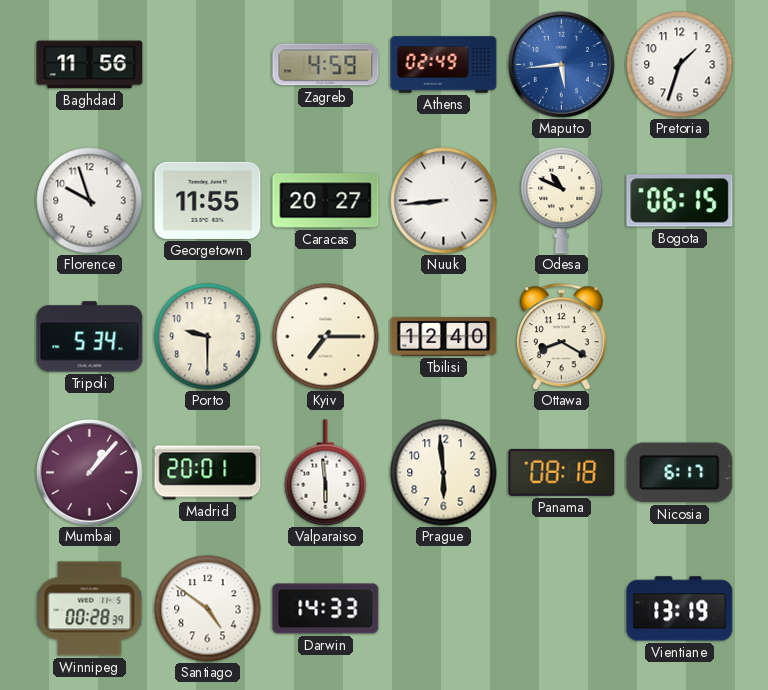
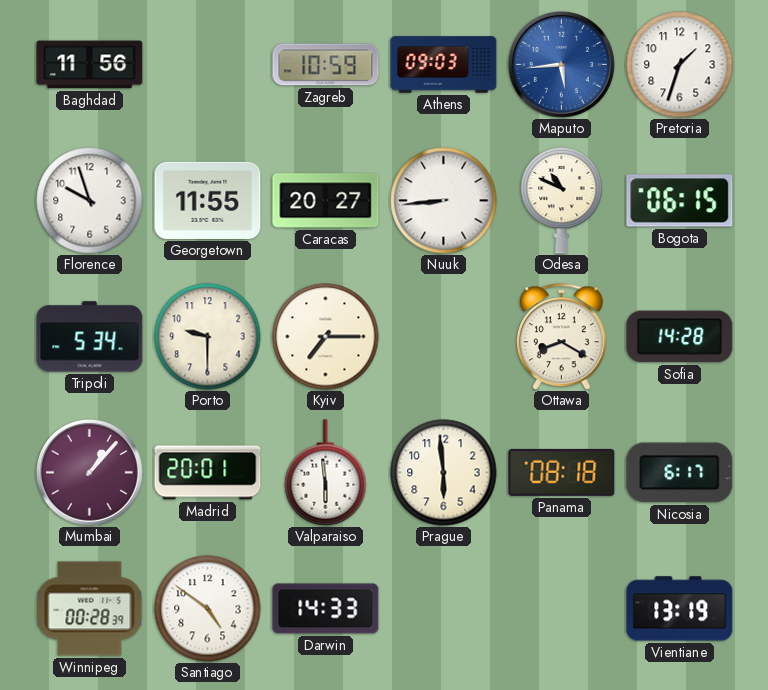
Zagreb: 4:59 -> 10:59 (326, 65)
Athens: 02:49 -> 09:03 (444, 65)
Tbilisi: 12:40 -> none (444, 336)
Sofia: none -> 14:28 (680, 337)
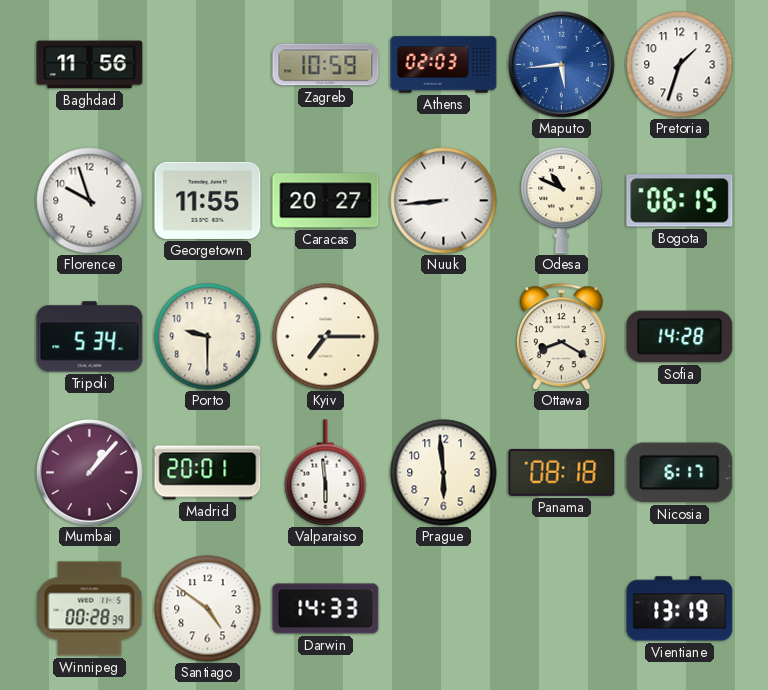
Athens: 09:03 -> 02:03 (444, 65)
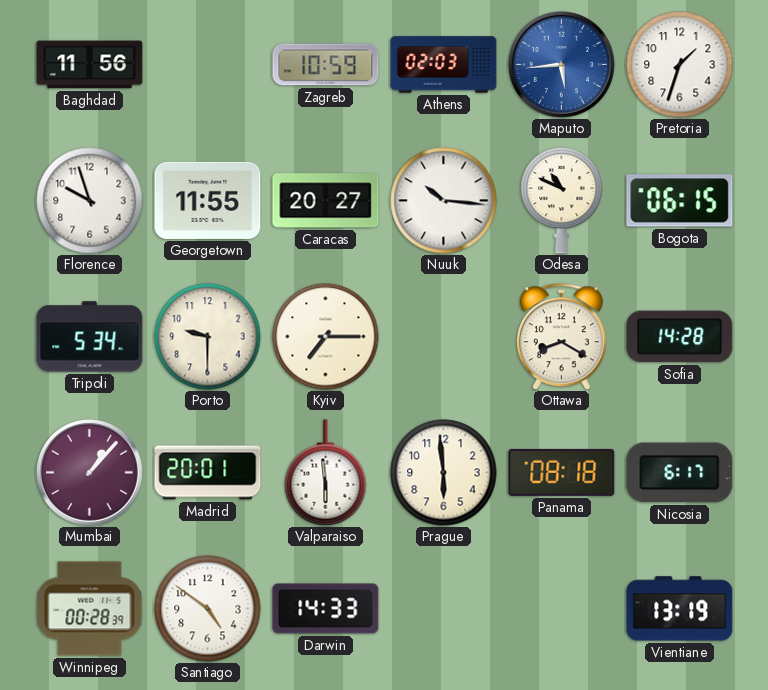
Nuuk: 8:44 -> 10:16 (444, 201)
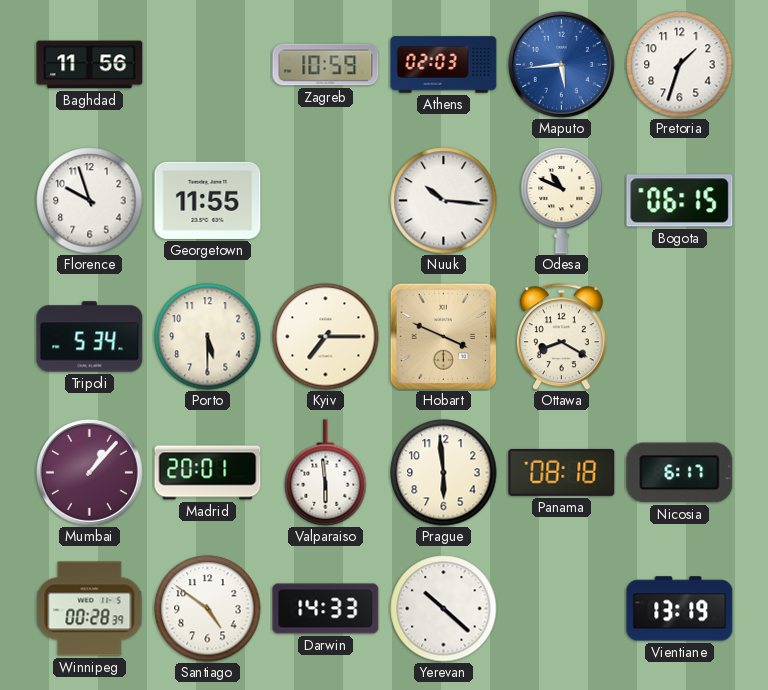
Caracas: 20:27 -> none (326, 201)
Porto: 9:30 -> 5:30 (208, 337)
Hobart: none -> 3:49 (443, 336)
Sofia: 14:28 -> none (680, 337)
Yerevan: none -> 10:22 (444, 609)
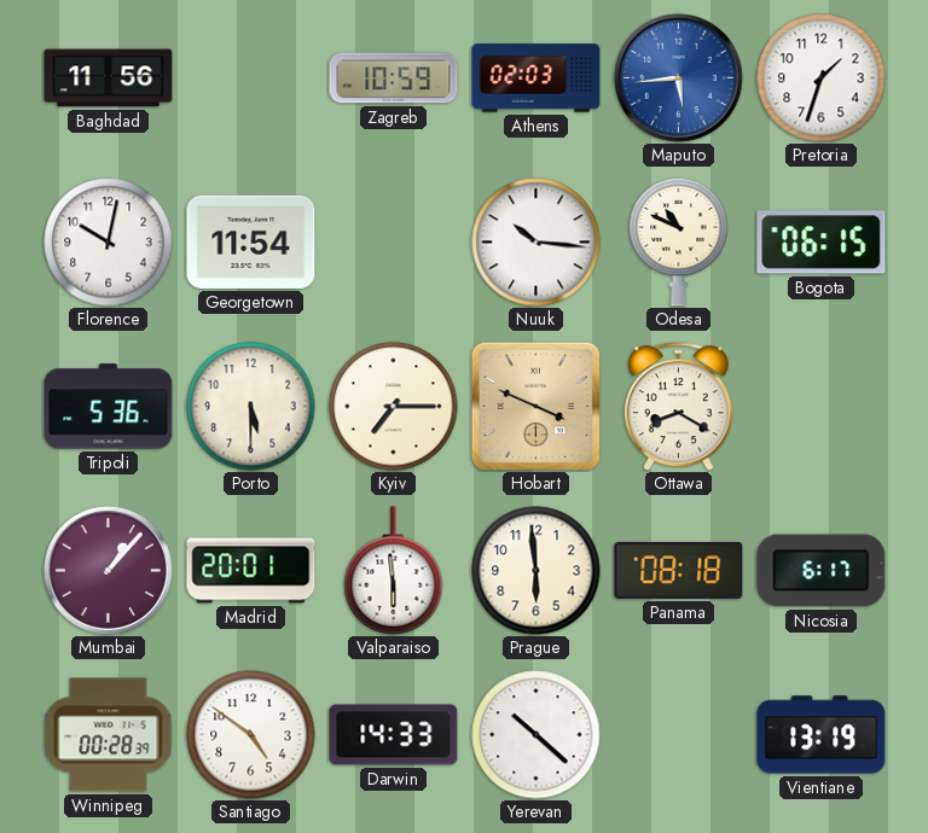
Florence: 9:57 -> 10:02 (109, 243)
Georgetown: 11:55 -> 11:54 (251, 241)
Tripoli: 5:34 -> 5:36 (109, 407)
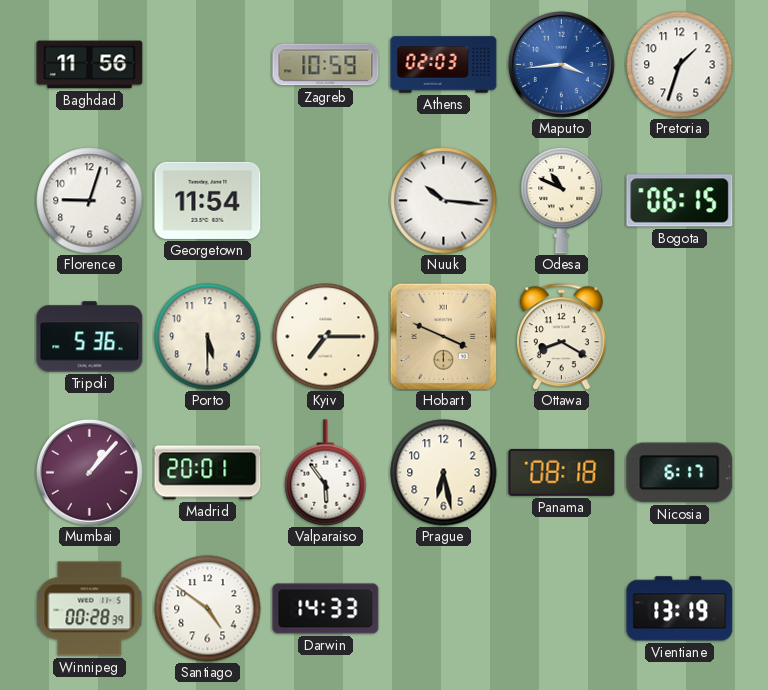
Maputo: 5:44 -> 3:44 (561, 64)
Florence: 10:02 -> 9:03 (90, 201)
Valparaiso: 5:59 -> 5:54 (326, 473)
Prague: 5:59 -> 6:28 (444, 473)
Yerevan: 10:22 -> none (536, 735)
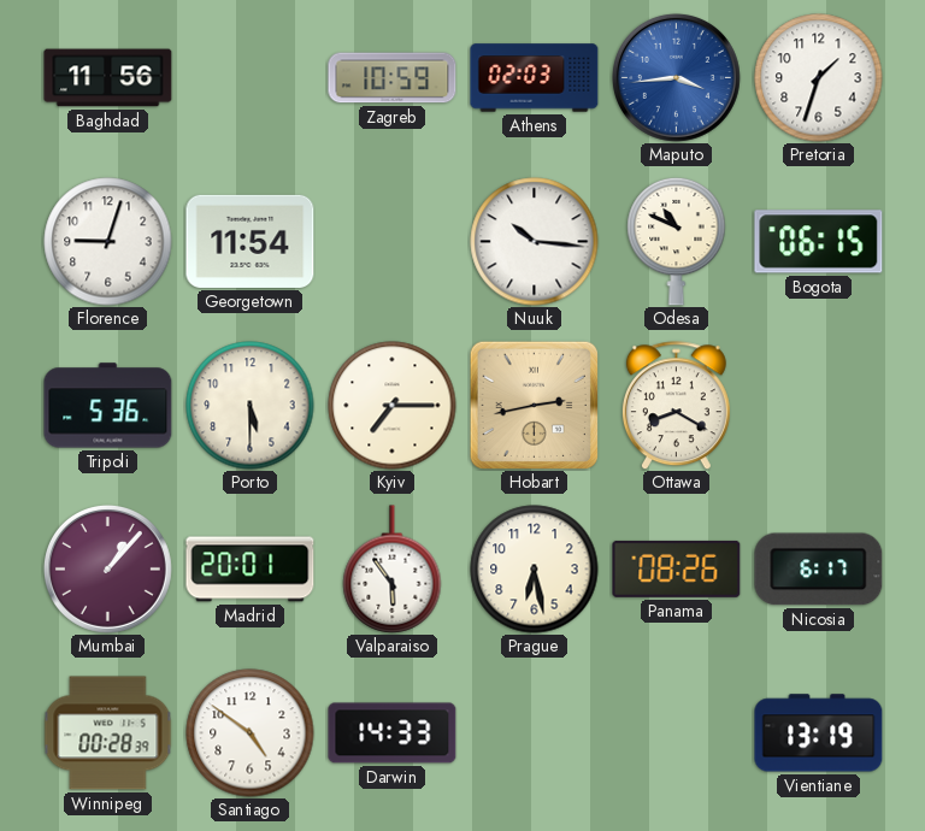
Hobart: 3:49 -> 2:43 (534, 405)
Panama: 08:18 -> 08:26 (677, 568)
